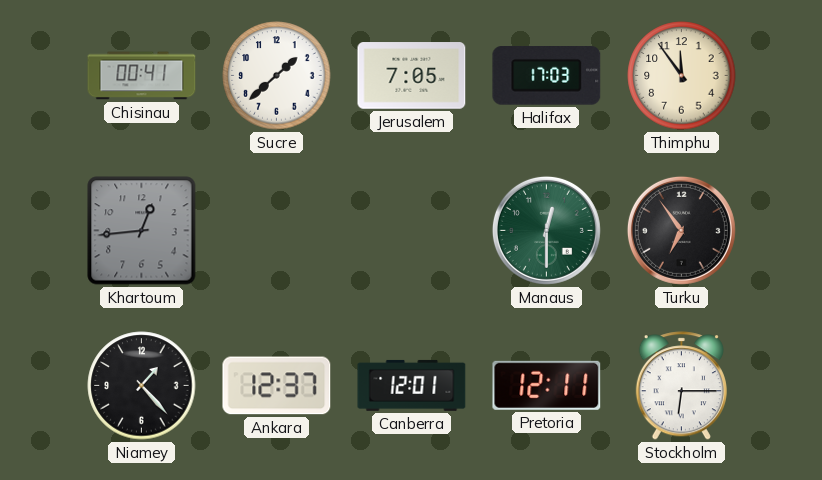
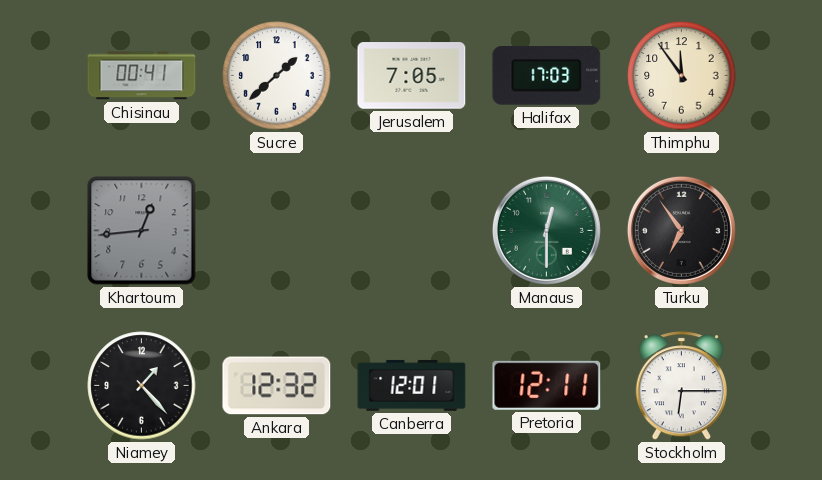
Ankara: 12:37 -> 12:32 (277, 386)
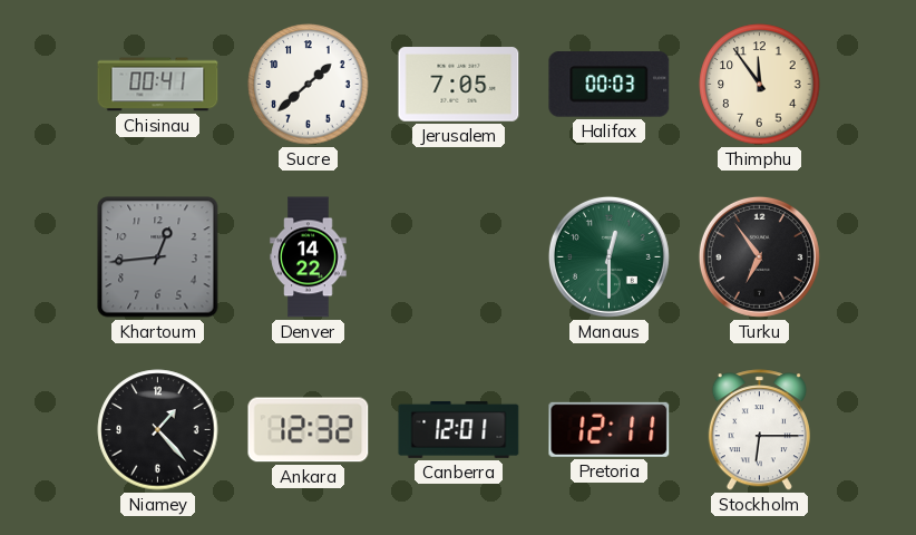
Halifax: 17:03 -> 00:03 (610, 85)
Denver: none -> 14:22 (309, 257)
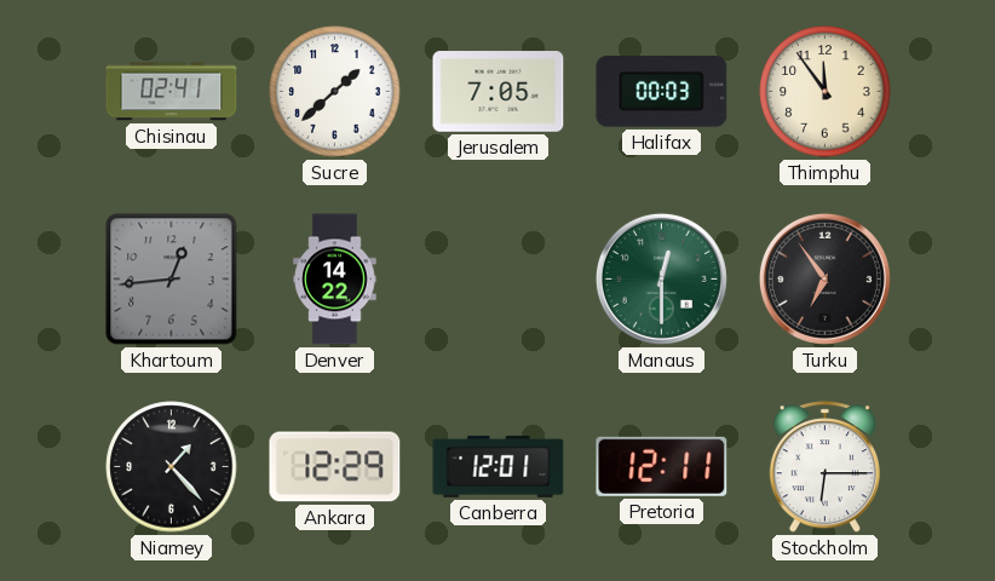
Chisinau: 00:41 -> 02:41 (172, 92)
Ankara: 12:32 -> 12:29 (335, 467)
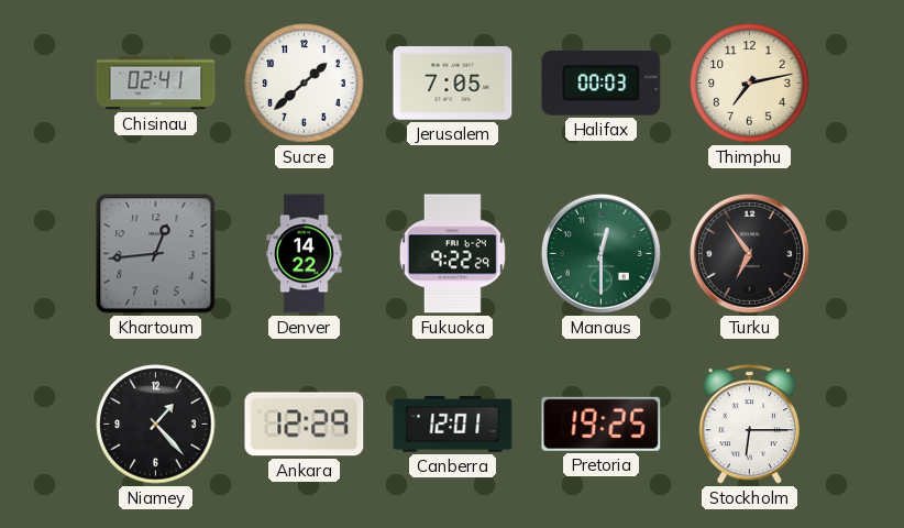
Thimphu: 11:54 -> 7:13 (750, 84)
Fukuoka: none -> 9:22 (452, 254)
Pretoria: 12:11 -> 19:25 (602, 424)
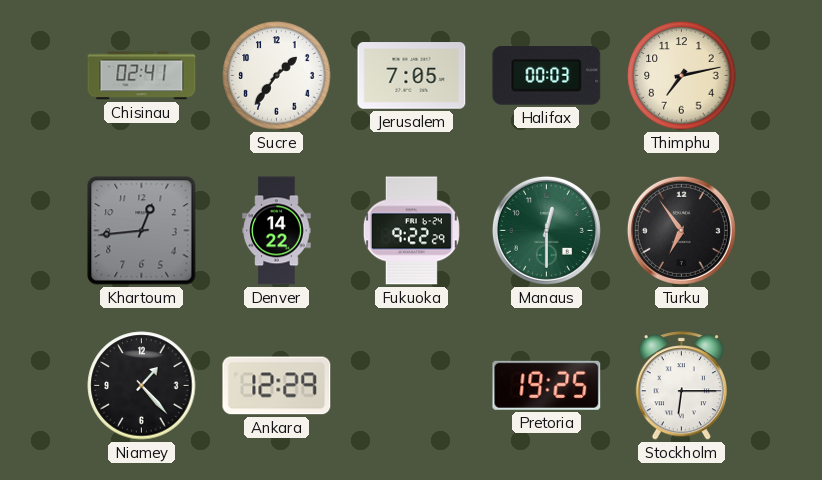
Sucre: 1:38 -> 1:36 (277, 76)
Canberra: 12:01 -> none (453, 424)
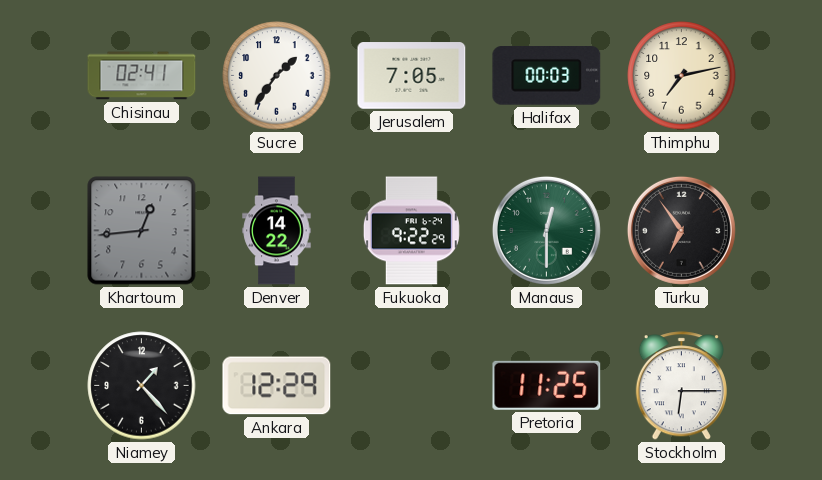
Pretoria: 19:25 -> 11:25 (547, 385)
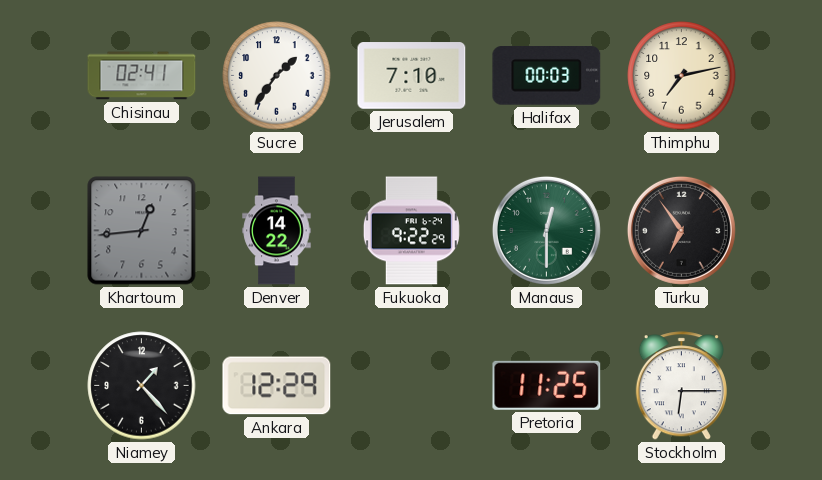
Jerusalem: 7:05 -> 7:10 (412, 76)
